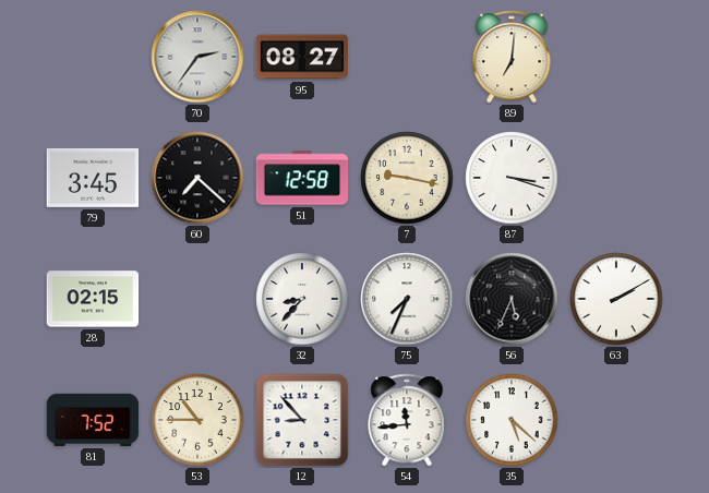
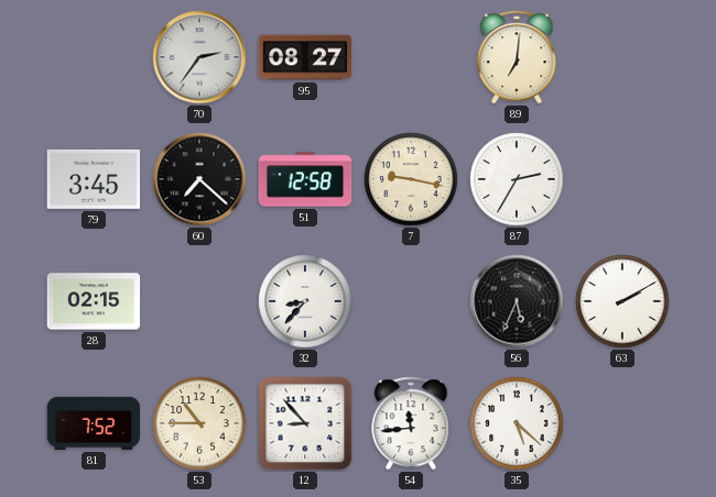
87: 3:18 -> 2:35 (517, 179)
75: 7:34 -> none (407, 299)
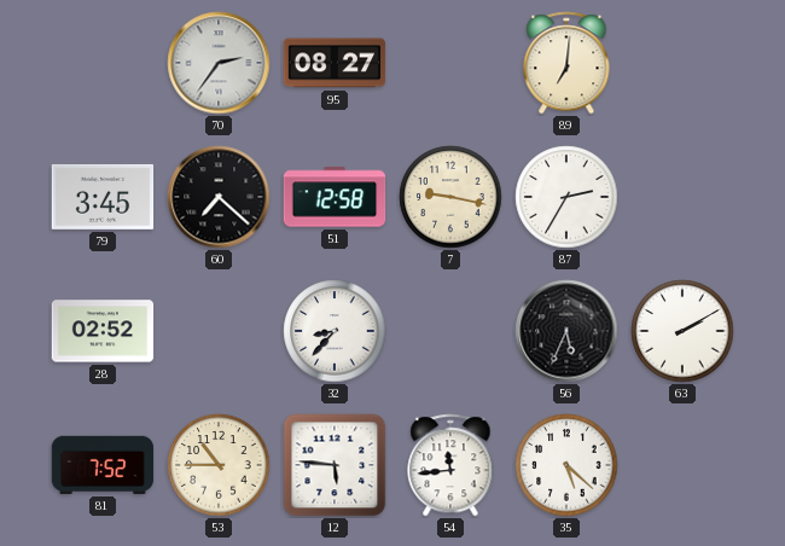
28: 02:15 -> 02:52 (103, 331)
12: 8:53 -> 5:46 (335, 465)
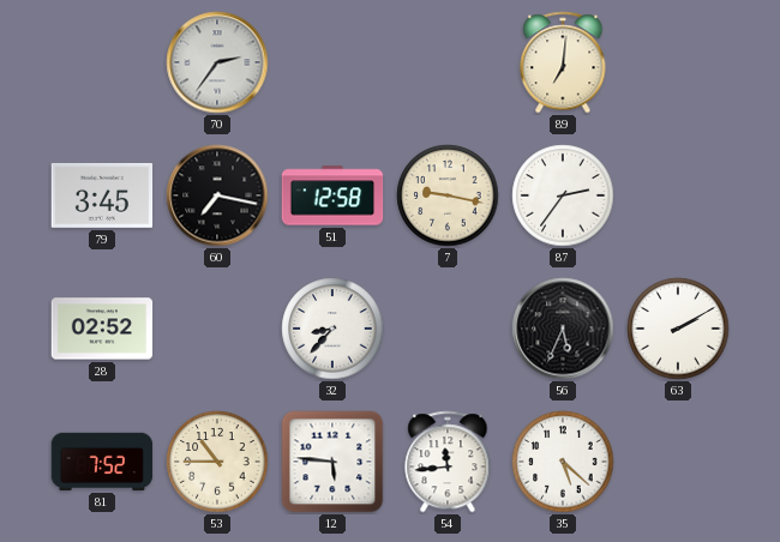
95: 08:27 -> none (335, 63)
60: 7:22 -> 7:17 (217, 195)
87: 2:35 -> 2:36 (563, 195)
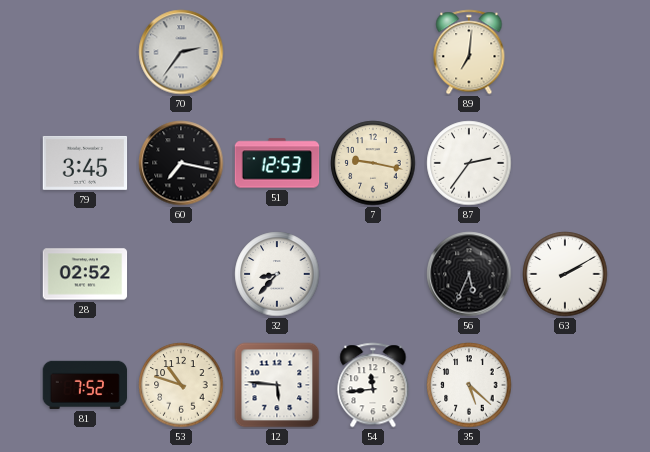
51: 12:58 -> 12:53 (277, 163)
53: 10:45 -> 10:48 (181, 385)
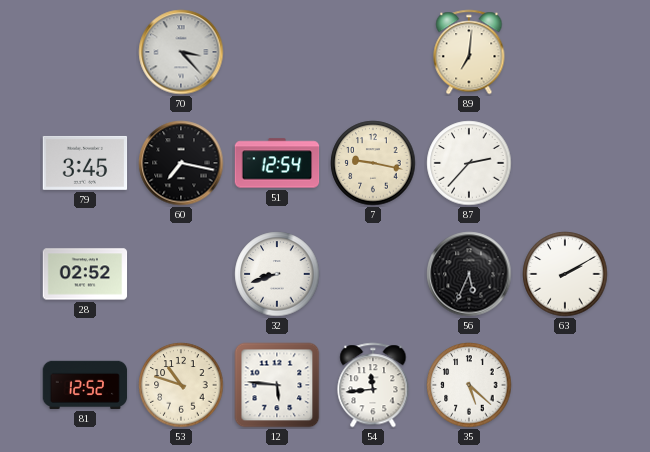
70: 2:36 -> 3:23 (181, 52)
51: 12:53 -> 12:54 (277, 163)
87: 2:36 -> 2:37 (469, 163)
32: 8:37 -> 8:42 (277, 274)
81: 7:52 -> 12:52 (85, 385)
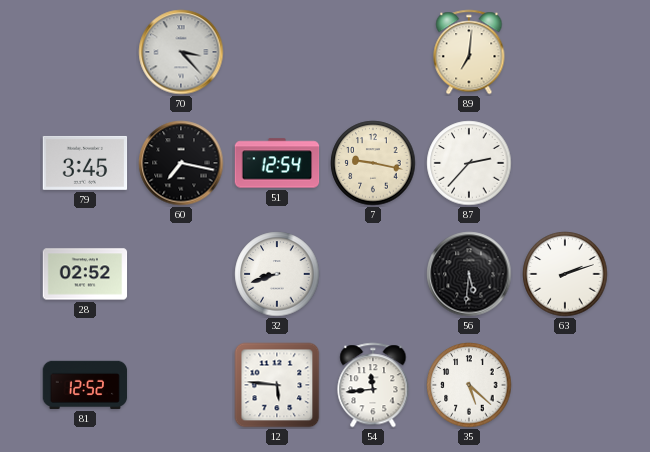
56: 5:34 -> 5:31 (469, 274)
63: 2:10 -> 2:12 (565, 274)
53: 10:48 -> none (181, 385)
